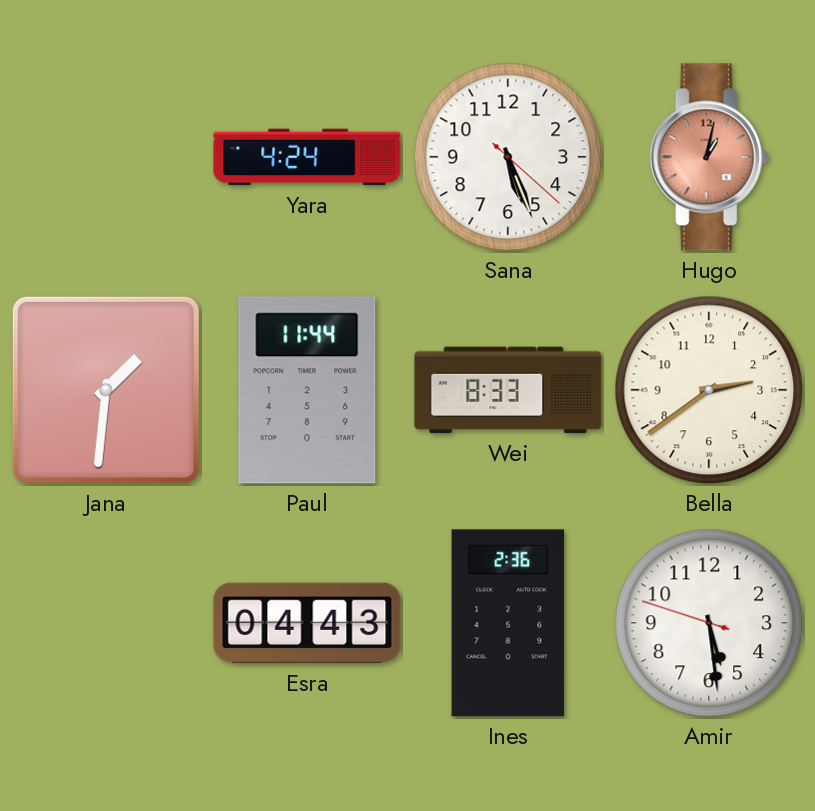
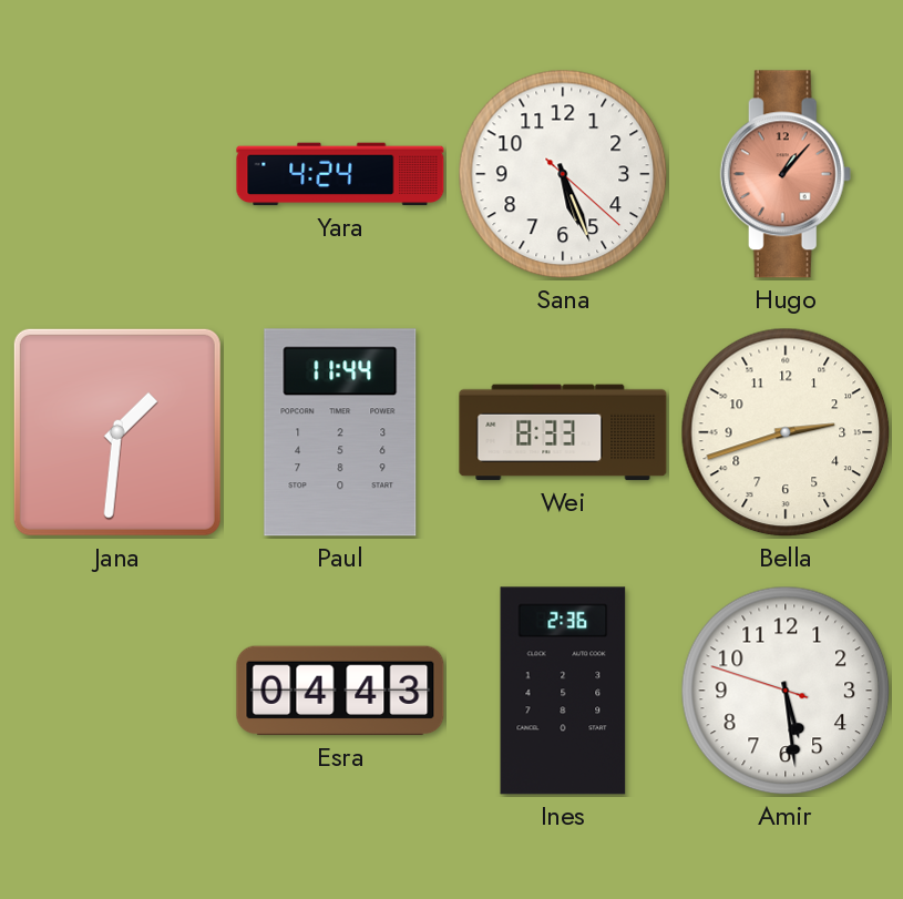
Hugo: 1:02 -> 1:07 (786, 174)
Bella: 2:39 -> 2:42 (786, 432)
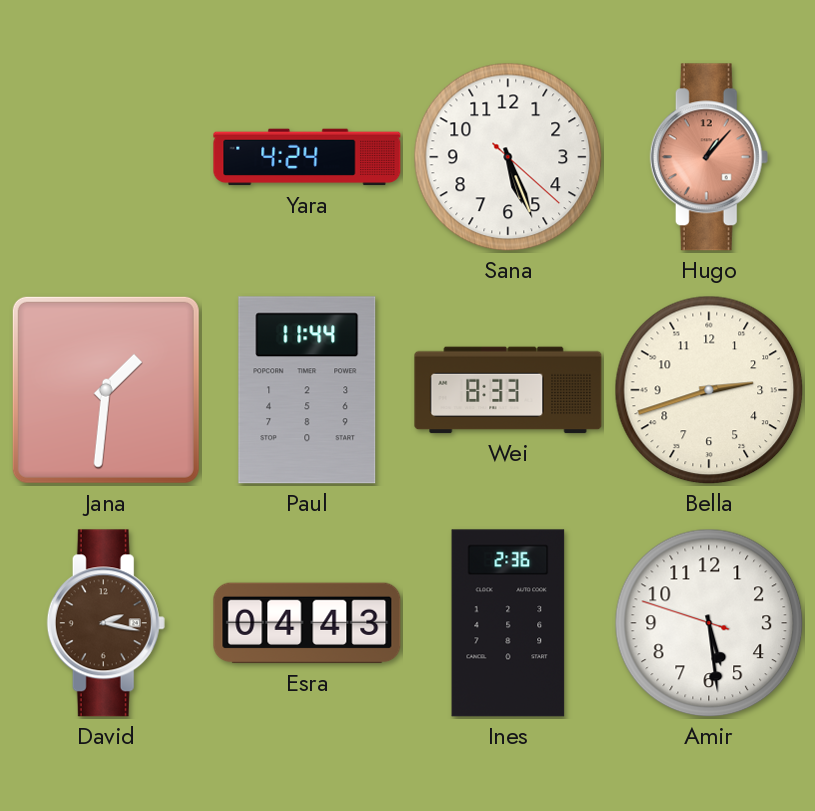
David: none -> 2:17 (106, 623)
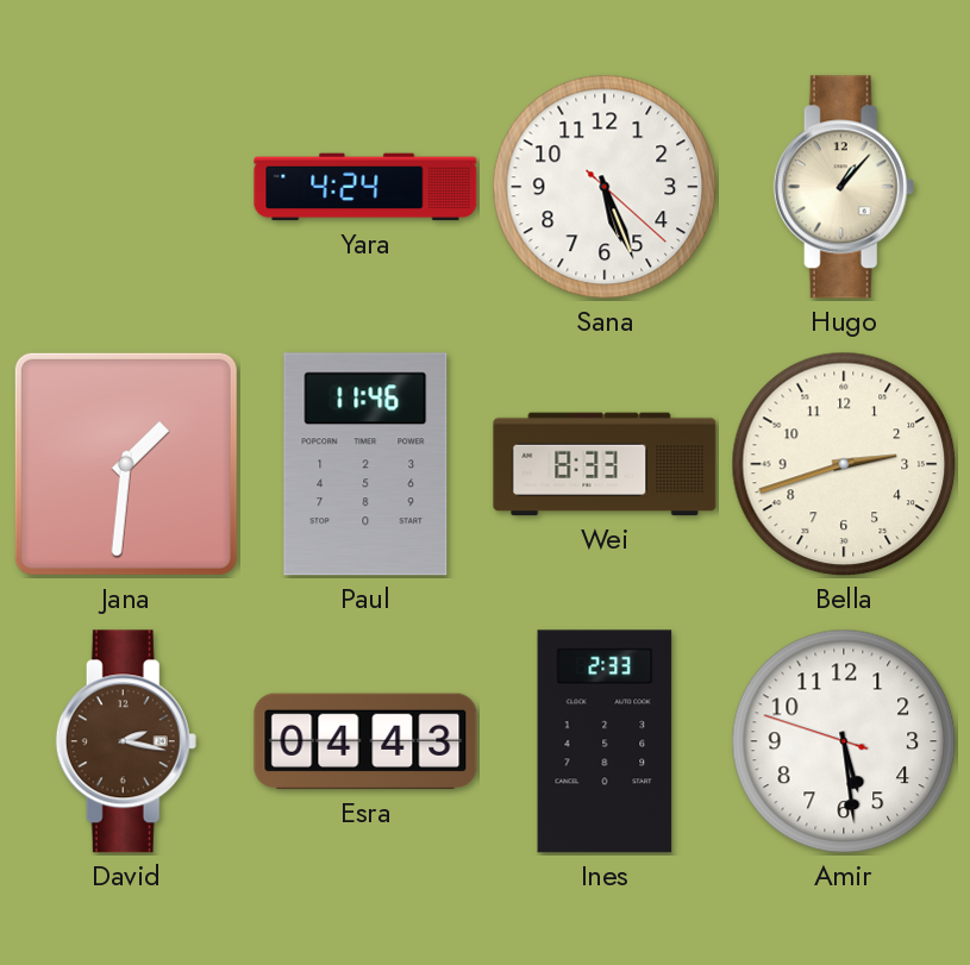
Hugo dial: salmon -> cream (844, 187)
Paul: 11:44 -> 11:46 (365, 464)
Ines: 2:36 -> 2:33 (605, 741)
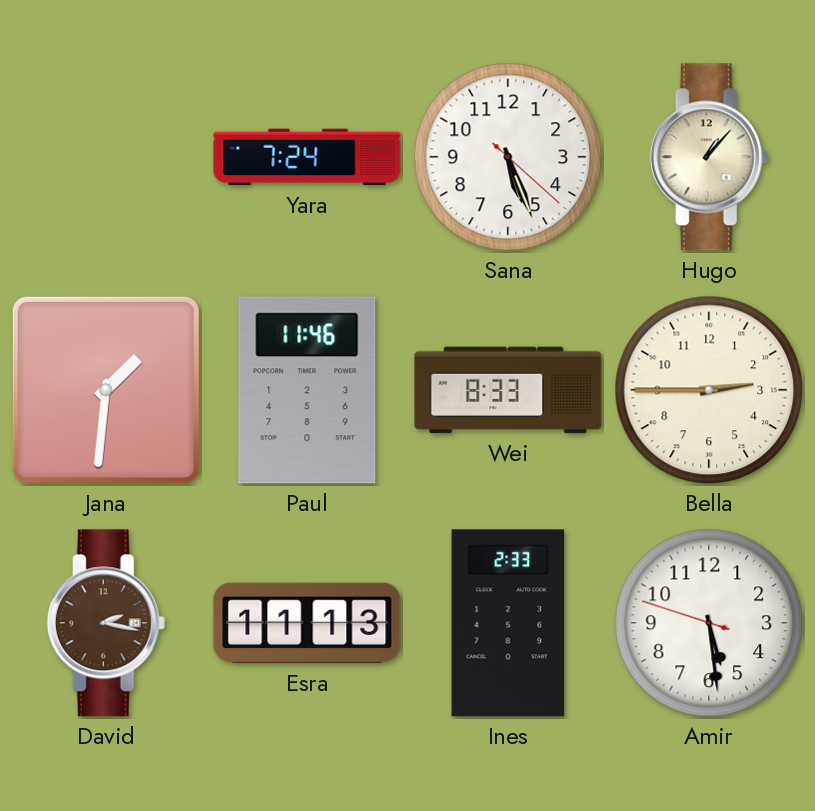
Yara: 4:24 -> 7:24 (307, 157)
Bella: 2:42 -> 2:45 (709, 390)
Esra: 04:43 -> 11:13 (307, 623)
